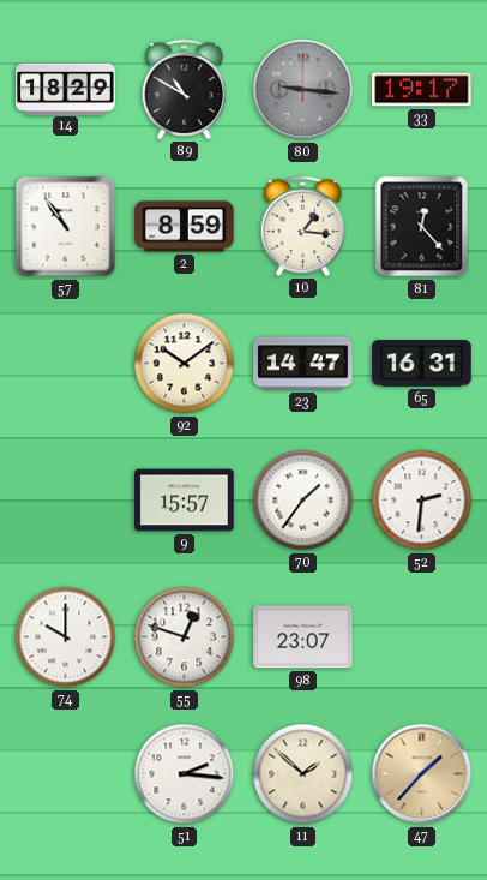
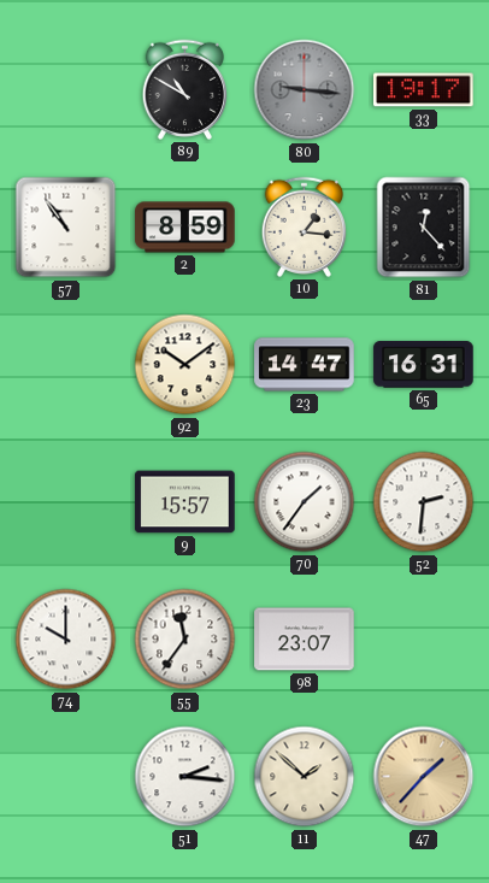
14: 18:29 -> none (66, 89)
55: 12:48 -> 11:36 (185, 640)
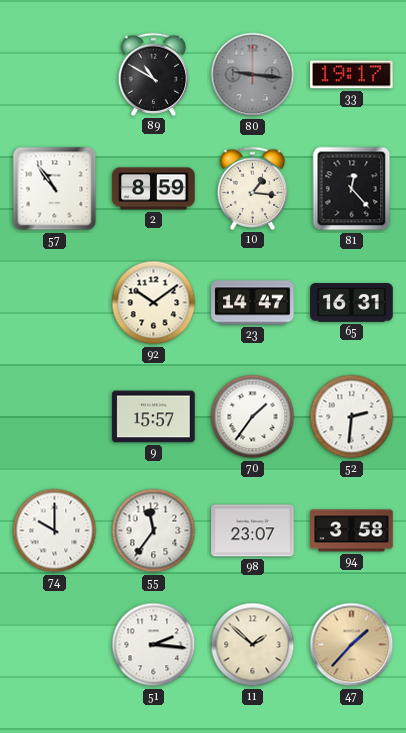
94: none -> 3:58 (352, 531)
